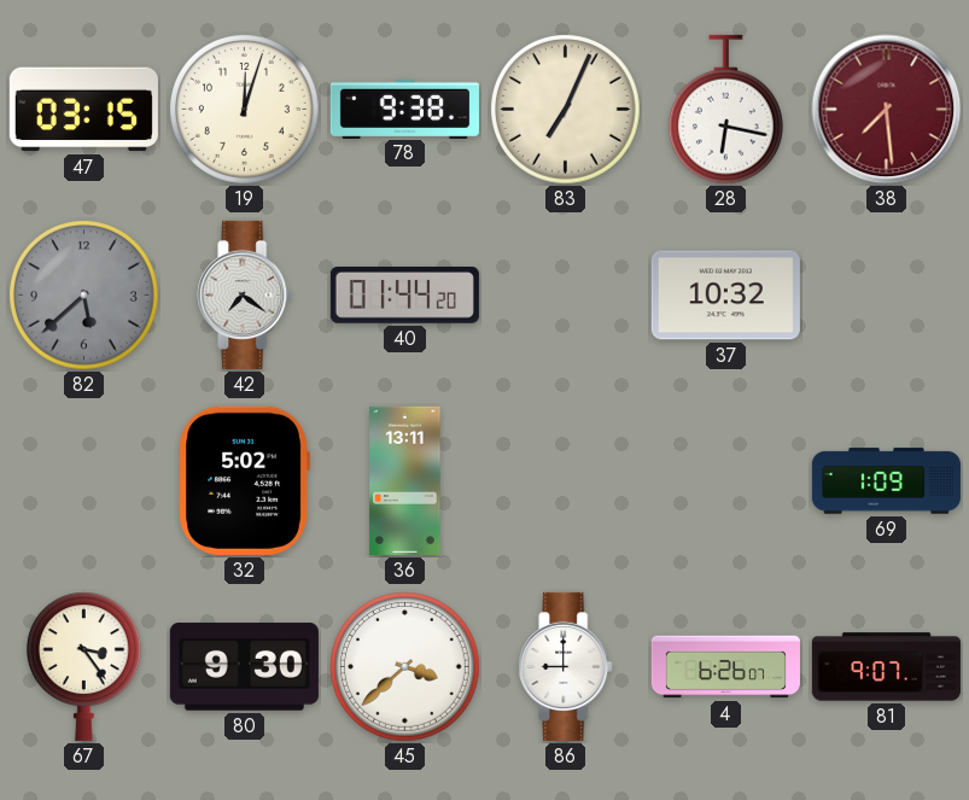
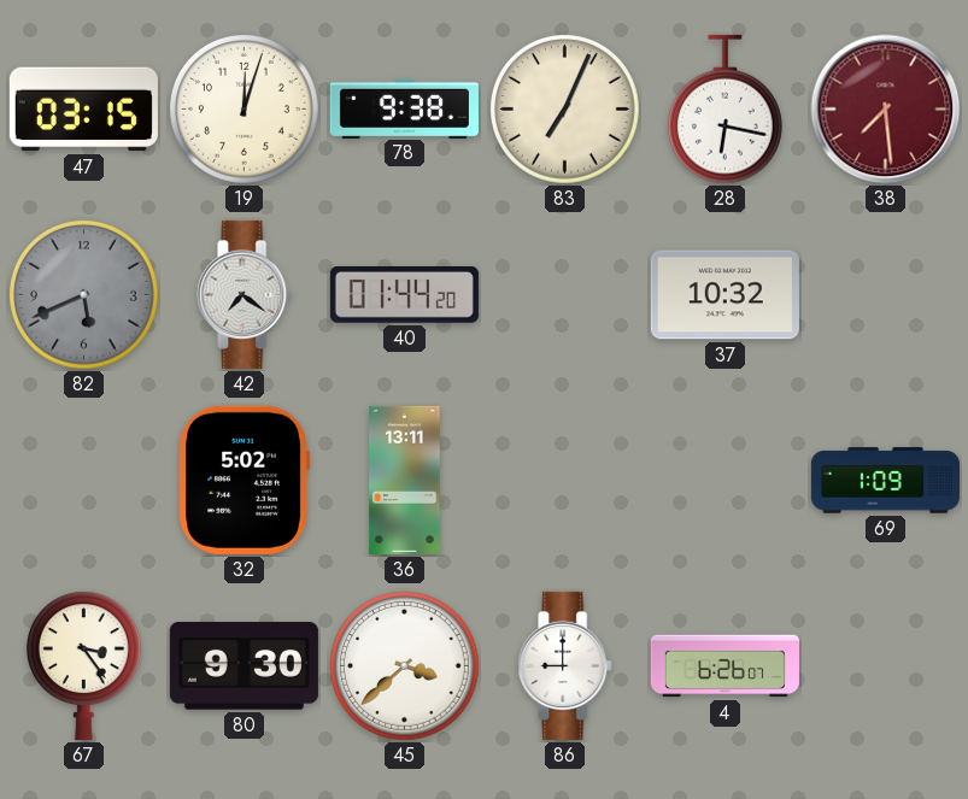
82: 5:38 -> 5:41 (84, 295)
81: 9:07 -> none (886, 667)
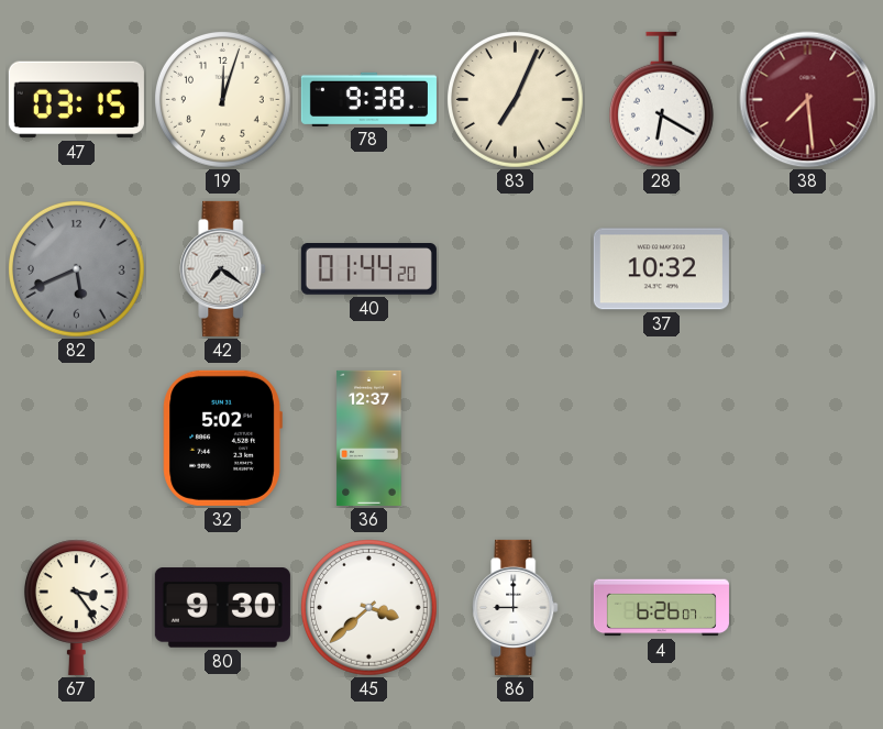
28: 6:17 -> 6:20 (661, 100)
36: 13:11 -> 12:37 (369, 438)
69: 1:09 -> none (885, 481)
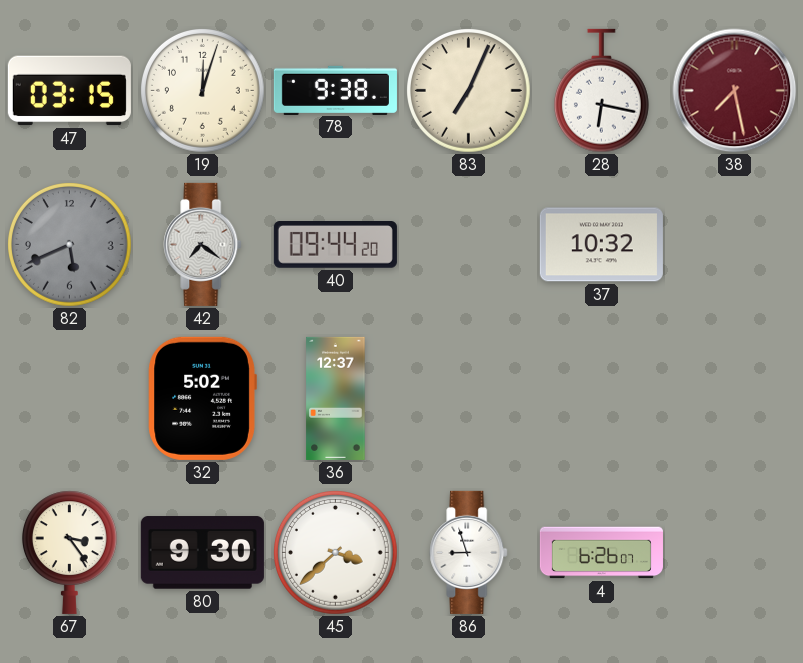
28: 6:20 -> 6:17 (601, 91)
38: 7:29 -> 7:28 (735, 91)
40: 01:44 -> 09:44 (335, 245)
86: 9:00 -> 8:57 (469, 552)
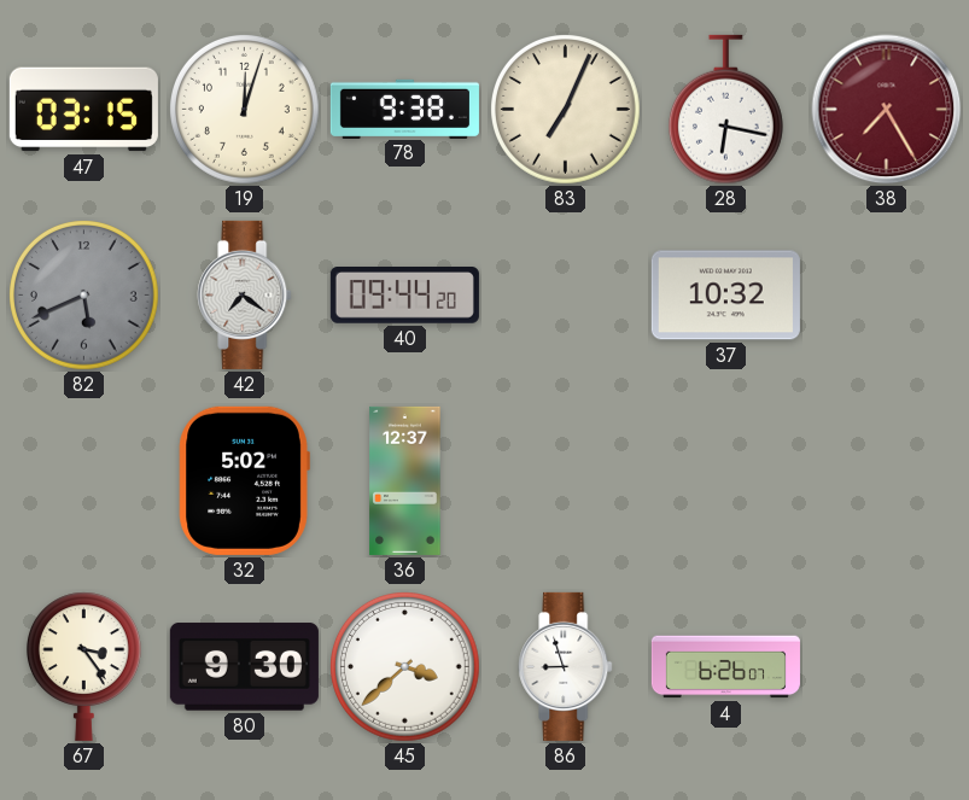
38: 7:28 -> 7:25 (887, 110)
